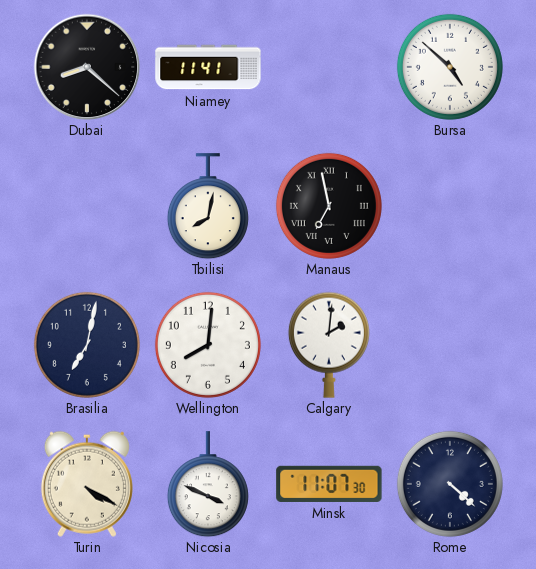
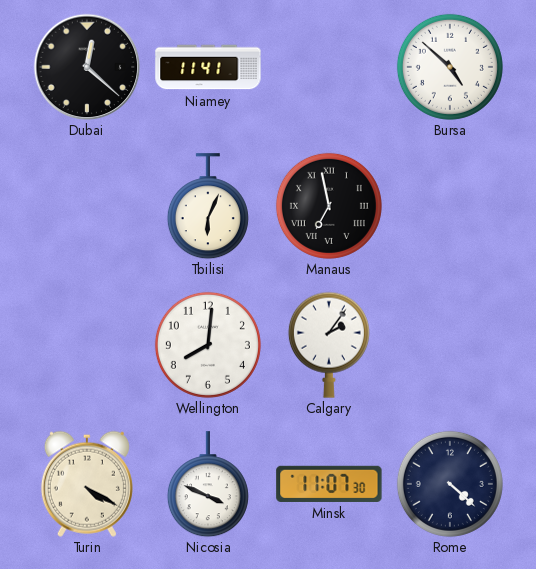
Dubai: 8:22 -> 12:22 (87, 67)
Tbilisi: 8:02 -> 6:04 (208, 206)
Brasilia: 7:02 -> none (87, 345)
Calgary: 2:01 -> 2:06 (329, 345)
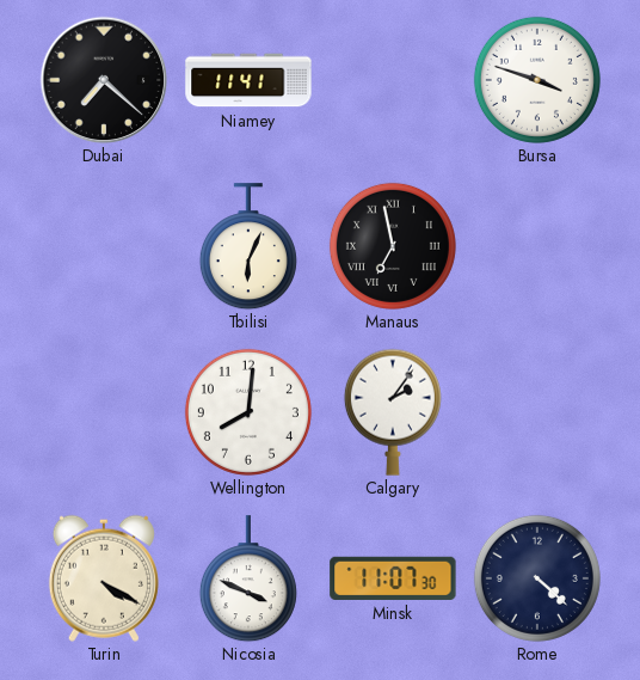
Dubai: 12:22 -> 7:22 (104, 80)
Bursa: 4:52 -> 3:48 (537, 80)
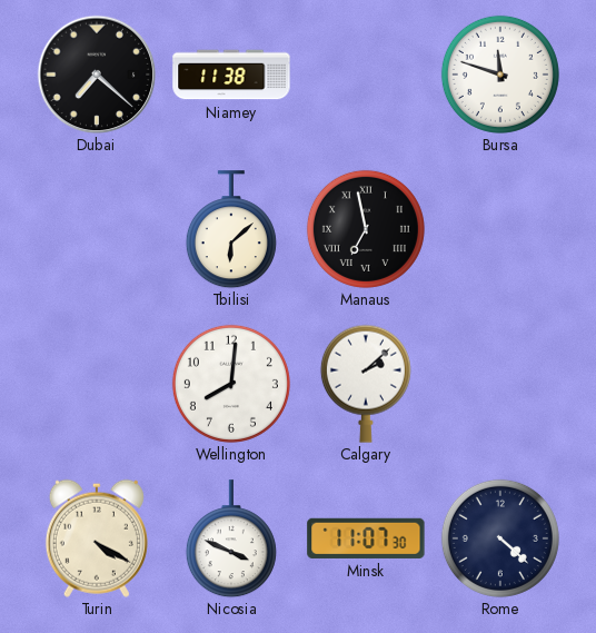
Niamey: 11:41 -> 11:38 (231, 75)
Bursa: 3:48 -> 11:48 (500, 75)
Tbilisi: 6:04 -> 6:08 (231, 229)
Calgary: 2:06 -> 2:08 (366, 384)
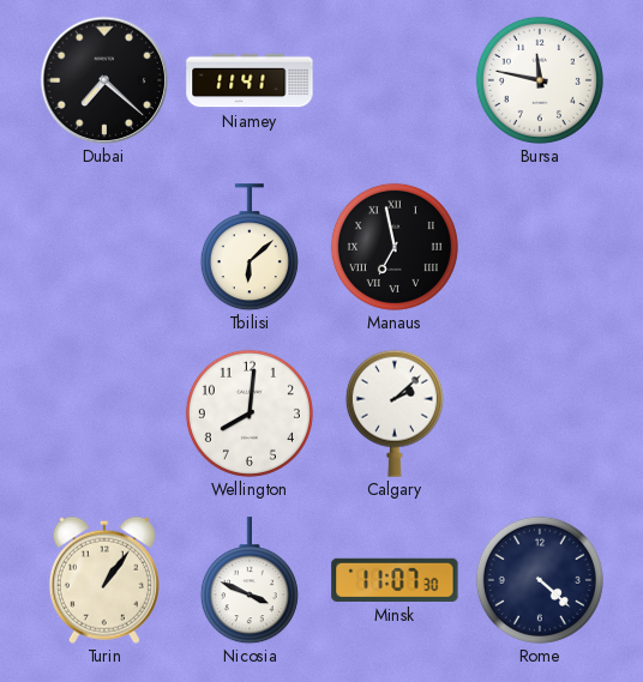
Niamey: 11:38 -> 11:41 (250, 80)
Bursa: 11:48 -> 11:47 (540, 80)
Turin: 4:20 -> 1:06 (104, 580)
